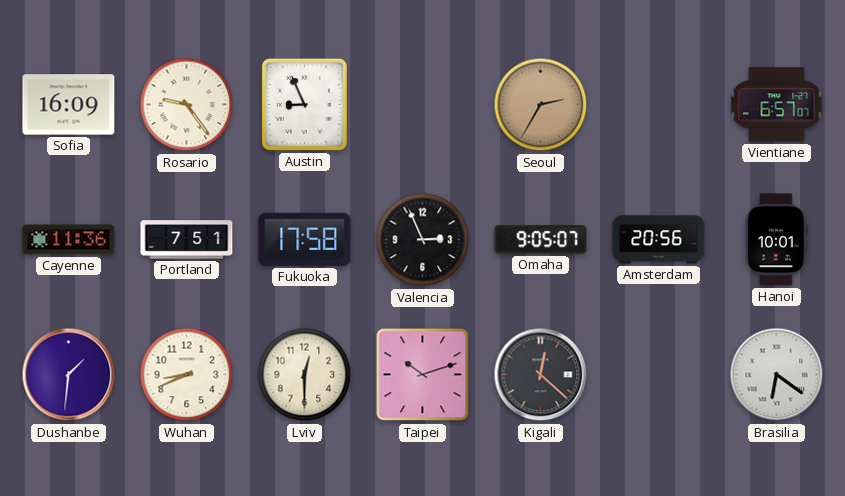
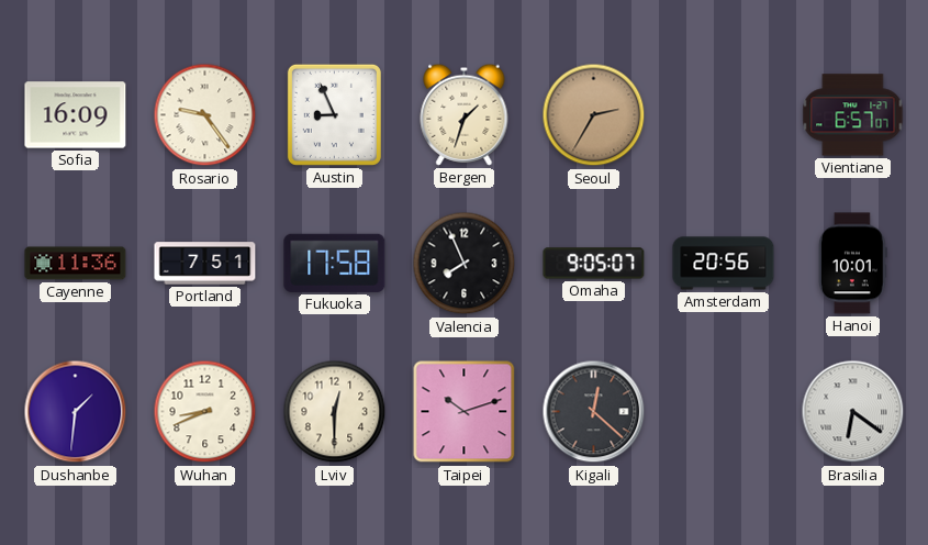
Bergen: none -> 1:33 (465, 114)
Valencia: 2:56 -> 7:56 (465, 264)
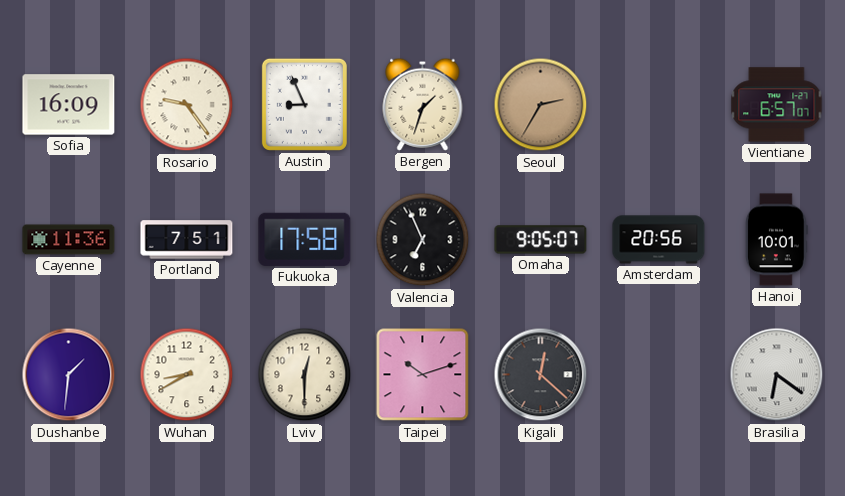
Valencia: 7:56 -> 6:56 (423, 240)
Wuhan: 8:41 -> 8:40 (187, 375)
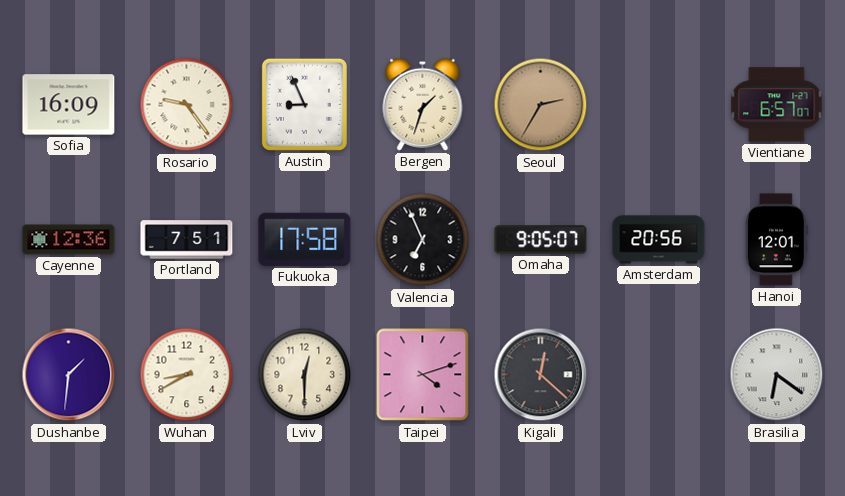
Cayenne: 11:36 -> 12:36 (69, 240)
Hanoi: 10:01 -> 12:01 (777, 240)
Taipei: 10:12 -> 4:12 (423, 375)
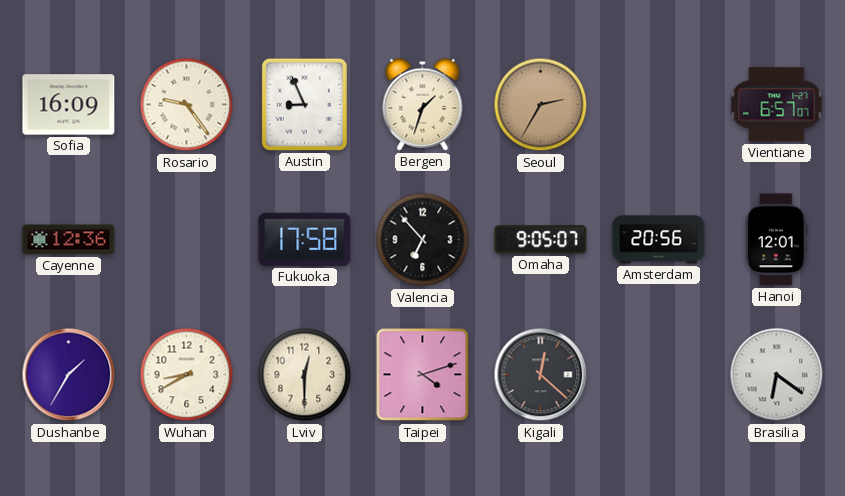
Portland: 7:51 -> none (187, 240)
Valencia: 6:56 -> 6:53 (423, 240)
Dushanbe: 1:31 -> 1:35 (69, 375)
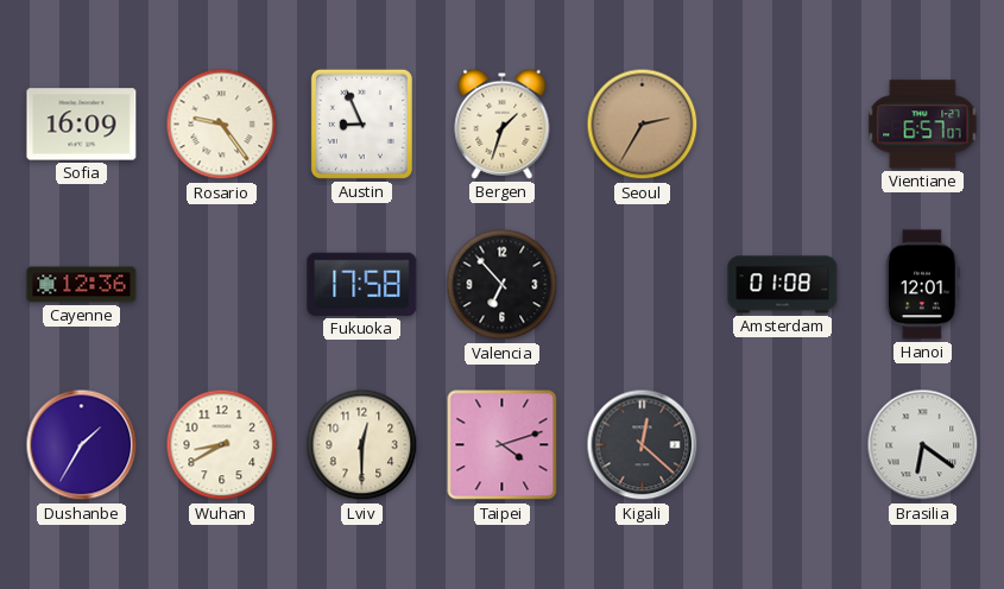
Omaha: 9:05 -> none (541, 240)
Amsterdam: 20:56 -> 01:08 (783, 285)
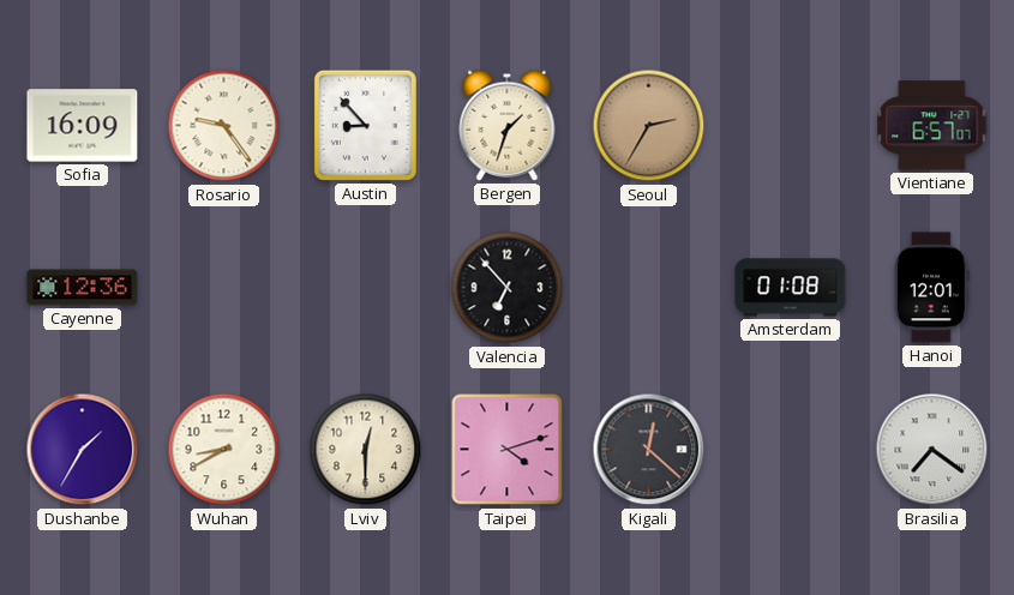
Austin: 8:56 -> 8:53 (365, 125)
Fukuoka: 17:58 -> none (362, 284)
Brasilia: 6:21 -> 7:21 (932, 450)
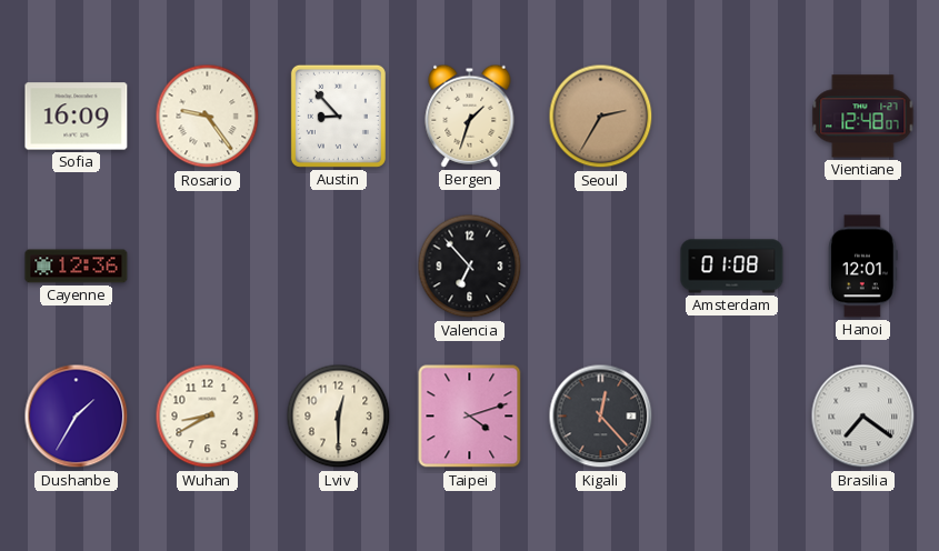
Vientiane: 6:57 -> 12:48 (863, 117)
Kigali: 12:22 -> 12:23 (601, 417)
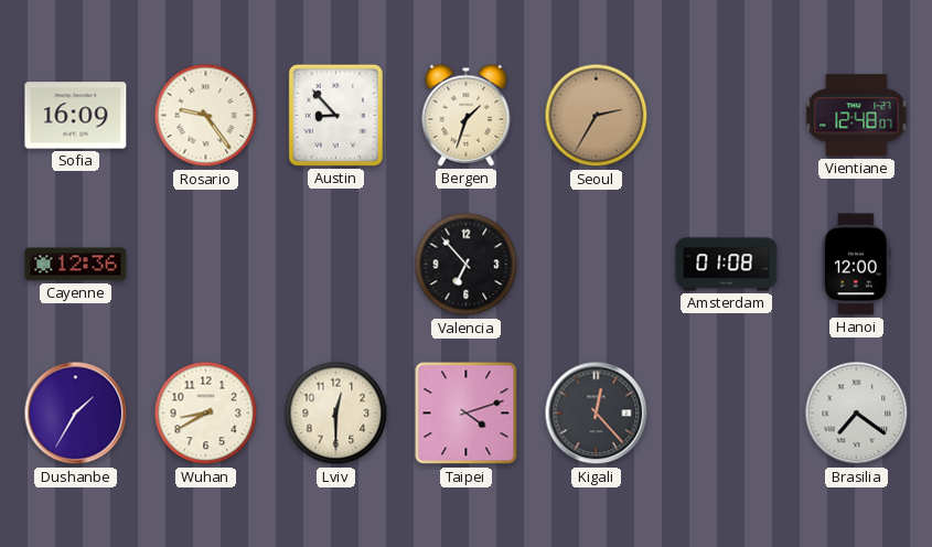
Hanoi: 12:01 -> 12:00 (857, 265)
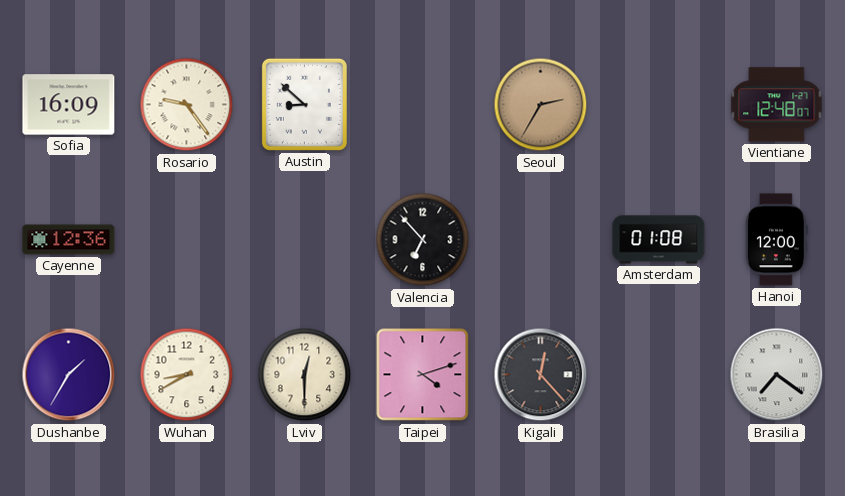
Austin: 8:53 -> 8:52 (304, 104)
Bergen: 1:33 -> none (467, 115)
